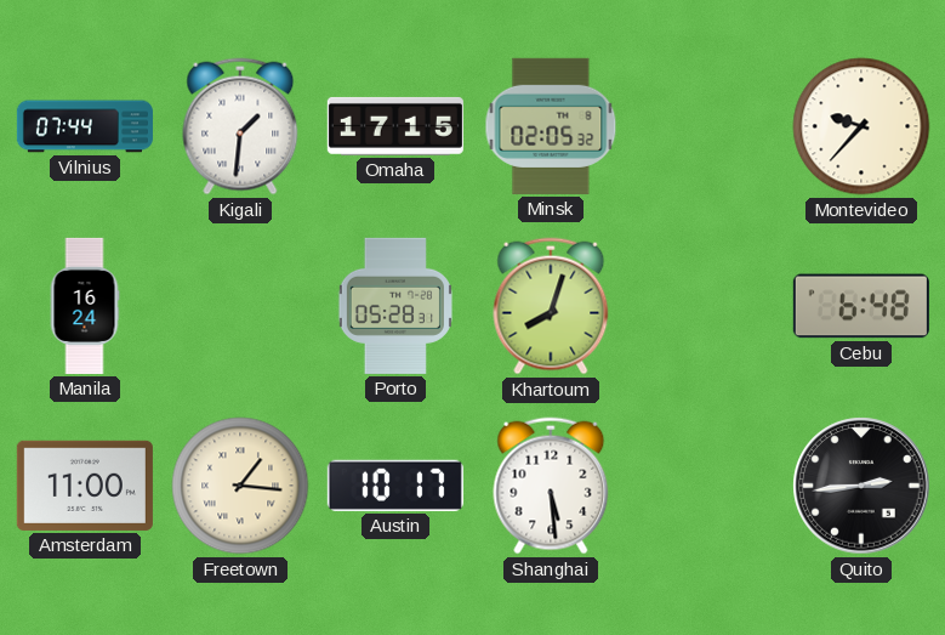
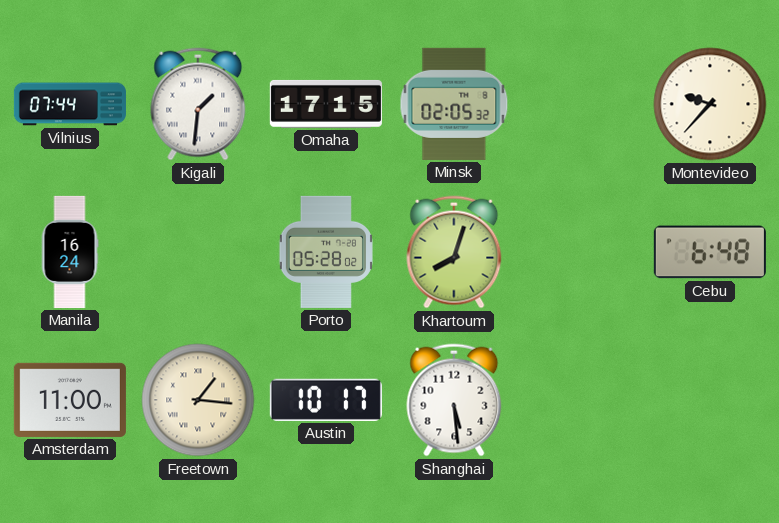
Porto: 05:28:31 -> 05:28:02 (326, 252)
Quito: 2:44 -> none (861, 486)
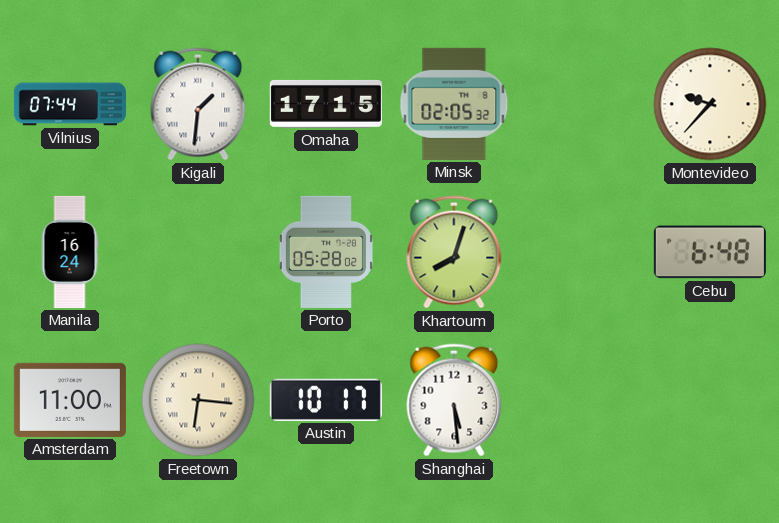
Freetown: 1:16 -> 6:16 (198, 400)
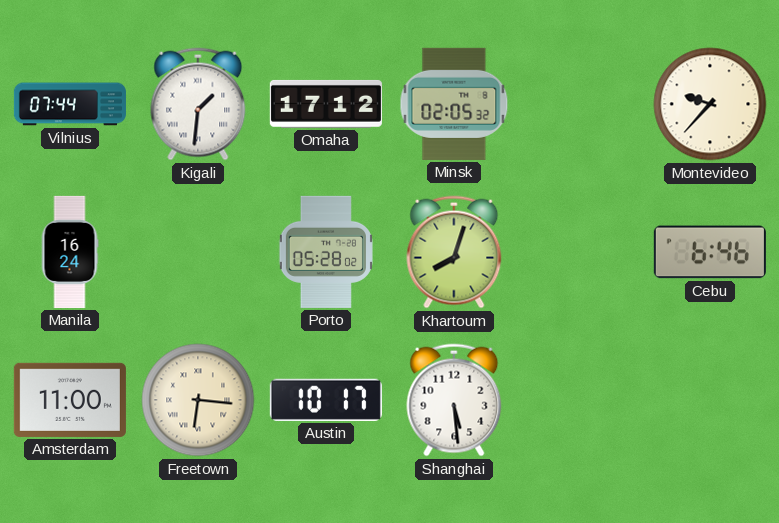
Omaha: 17:15 -> 17:12 (326, 104)
Cebu: 6:48 -> 6:46 (710, 252)
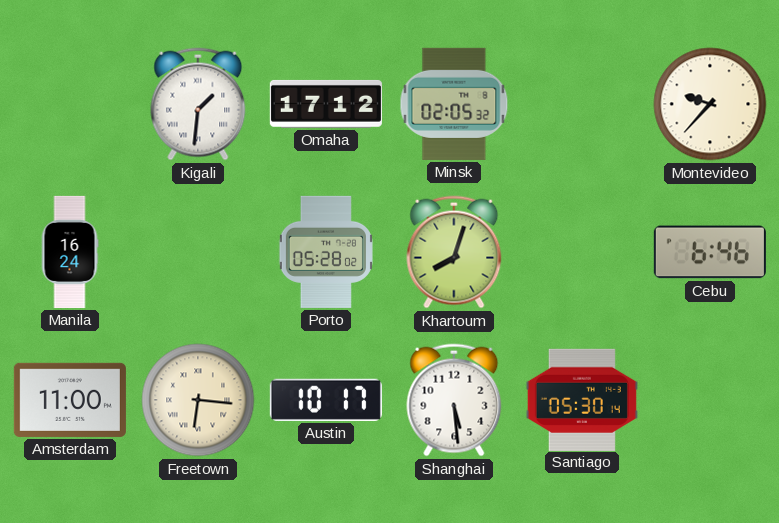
Vilnius: 07:44 -> none (70, 104)
Santiago: none -> 05:30 (582, 399)
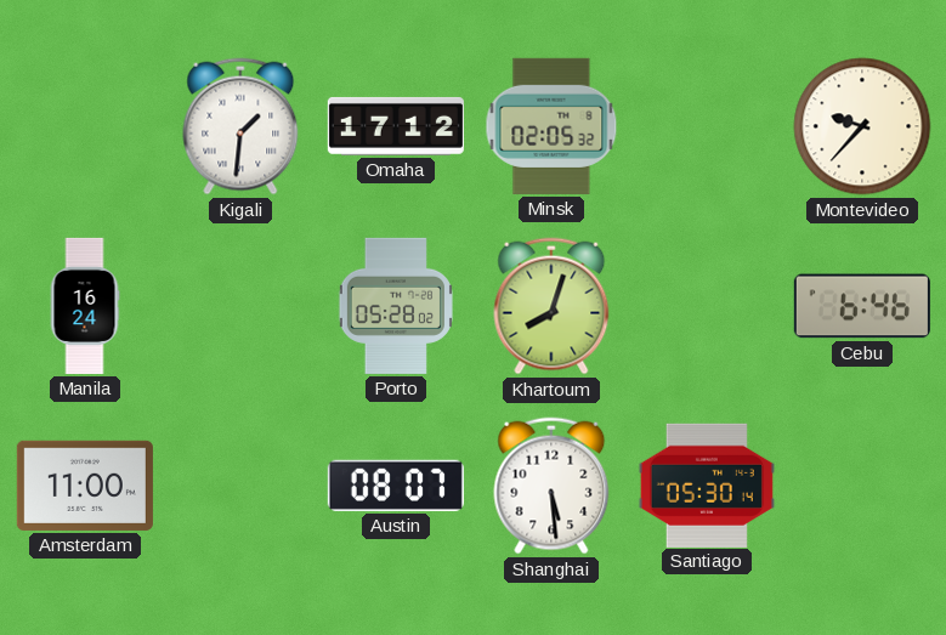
Freetown: 6:16 -> none (198, 400)
Austin: 10:17 -> 08:07 (396, 486)
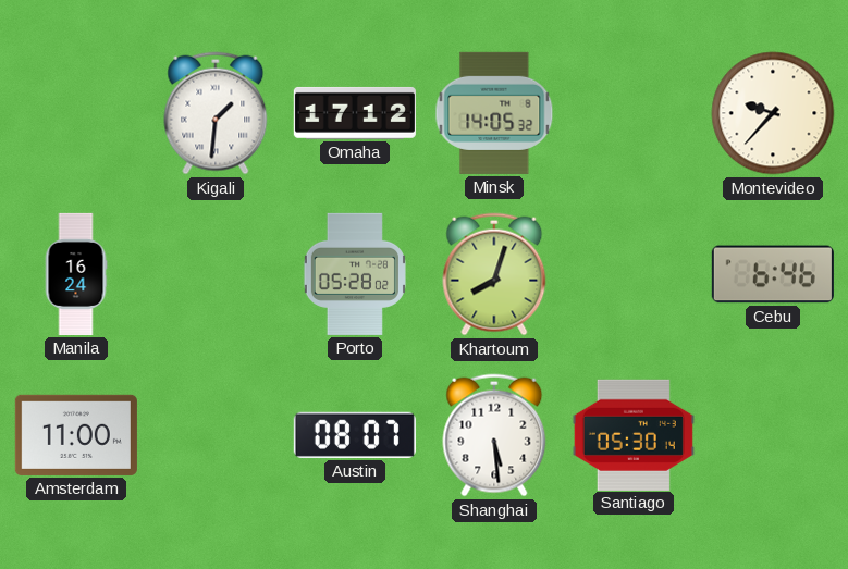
Minsk: 02:05 -> 14:05 (494, 113)
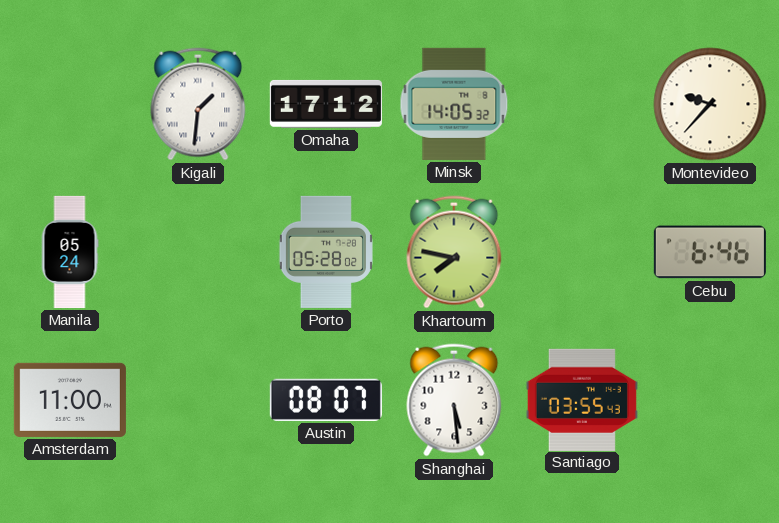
Manila: 16:24 -> 05:24 (70, 252)
Khartoum: 8:03 -> 7:47 (454, 252)
Santiago: 05:30 -> 03:55 (582, 399)
